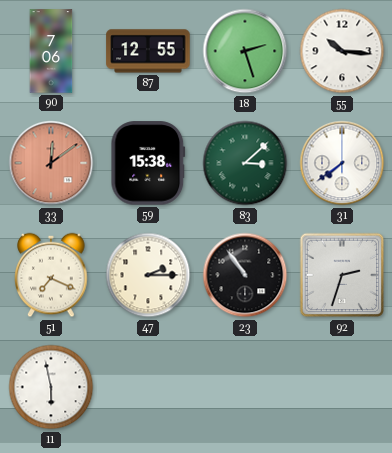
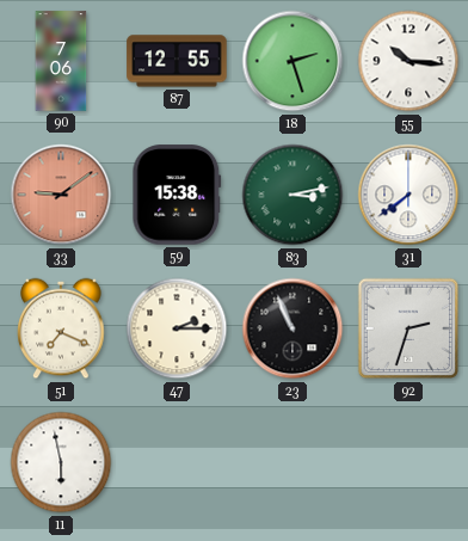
33: 12:09 -> 9:09 (61, 195)
83: 3:08 -> 3:13 (292, 195)
23: 10:54 -> 10:56 (292, 328)
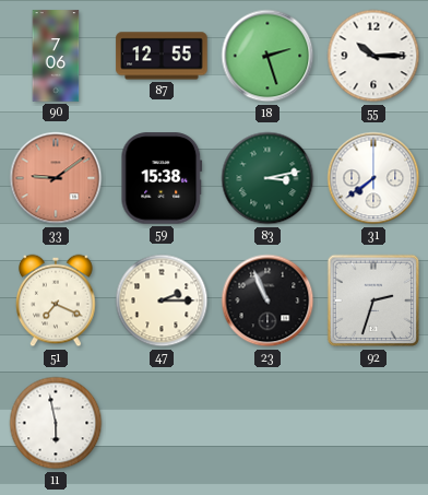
55: 10:16 -> 10:15 (373, 56)
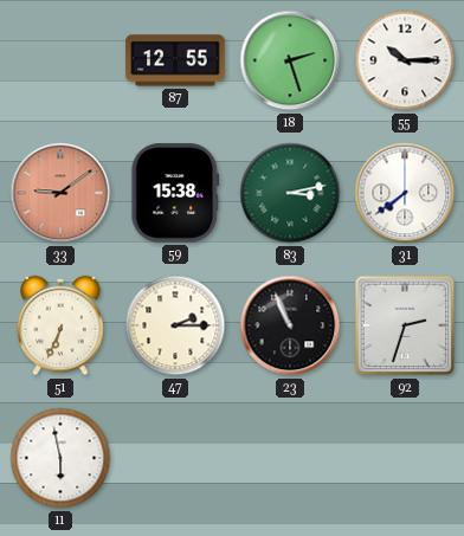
90: 7:06 -> none (56, 56)
51: 7:19 -> 6:34 (60, 325)
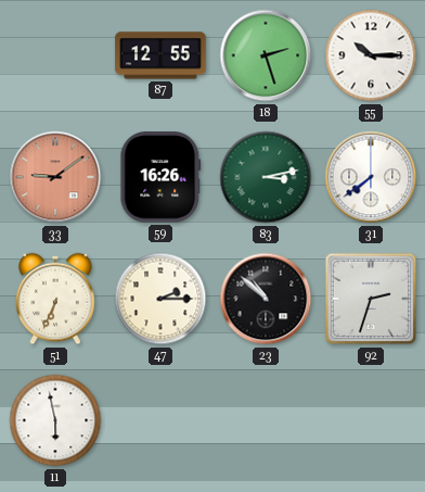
59: 15:38 -> 16:26 (160, 177)
23: 10:56 -> 10:52 (266, 299)
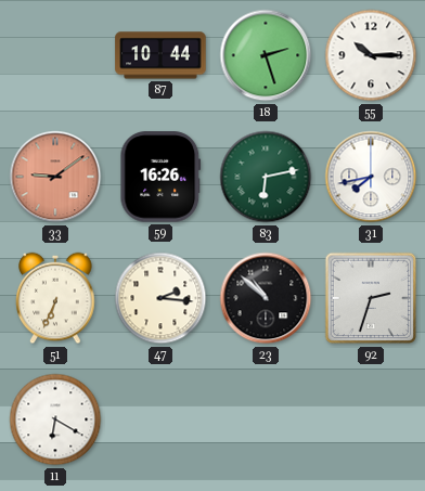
87: 12:55 -> 10:44 (160, 55)
83: 3:13 -> 6:13 (266, 177)
31: 7:39 -> 7:43 (371, 177)
47: 2:15 -> 2:16 (160, 298)
11: 5:58 -> 6:20 (55, 419)
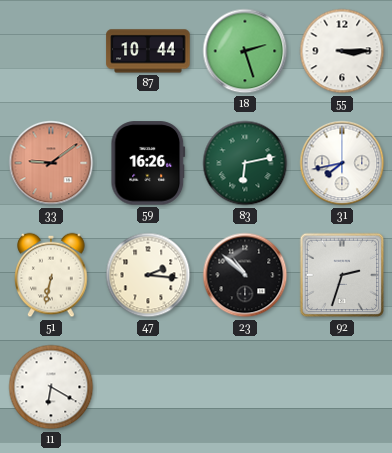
55: 10:15 -> 3:15 (342, 51)
51: 6:34 -> 6:32 (51, 275)
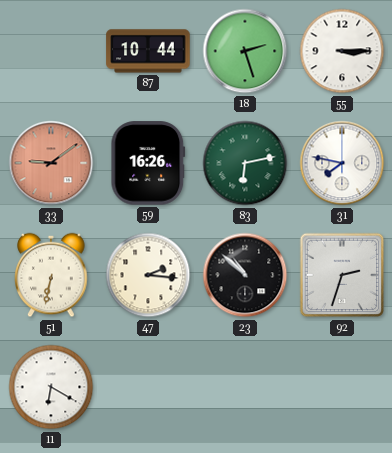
31: 7:43 -> 7:47 (342, 163)
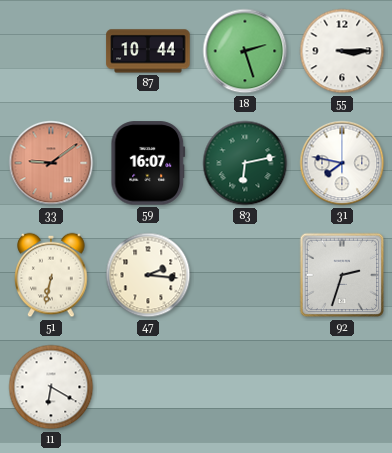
59: 16:26 -> 16:07 (148, 163)
23: 10:52 -> none (245, 275)
